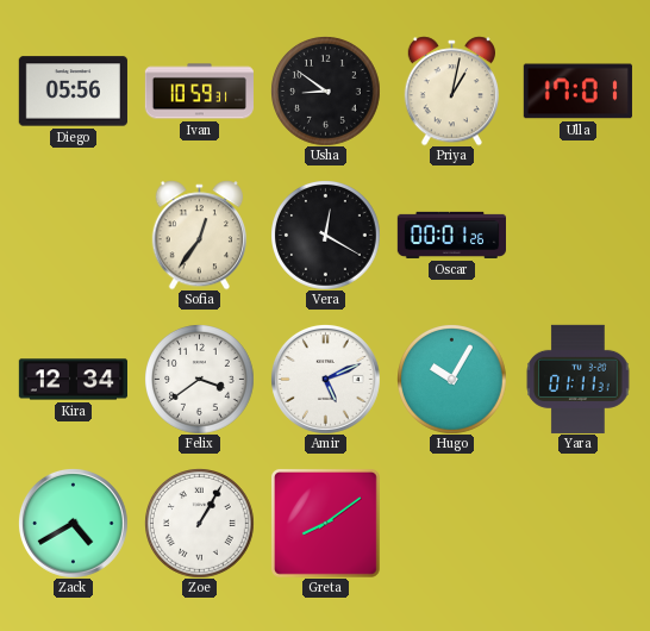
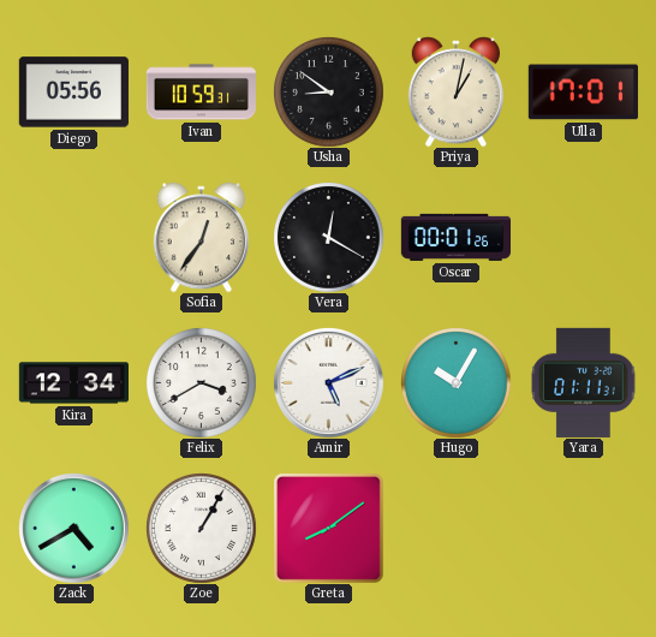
Felix: 3:39 -> 3:40 (202, 383)
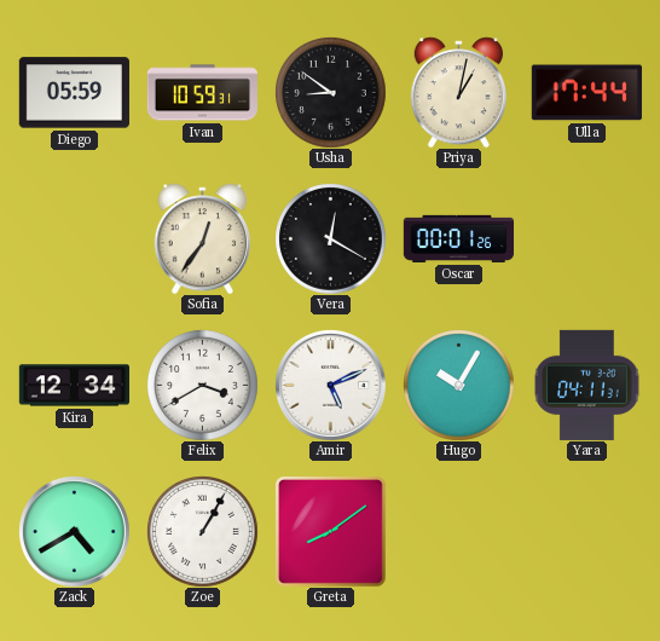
Diego: 05:56 -> 05:59 (74, 93)
Ulla: 17:01 -> 17:44 (586, 93)
Yara: 01:11 -> 04:11 (587, 385)
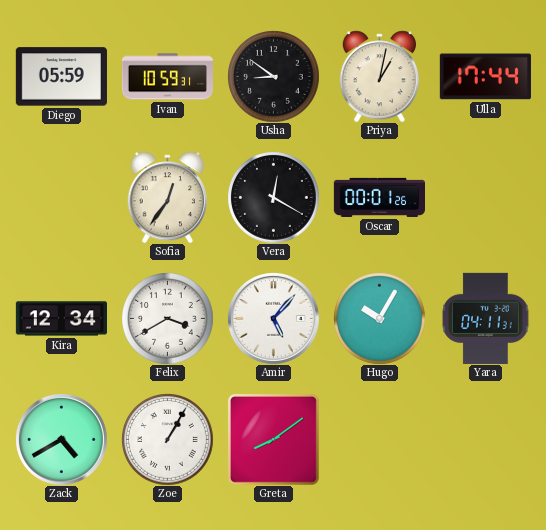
Amir: 5:11 -> 5:07 (273, 318)
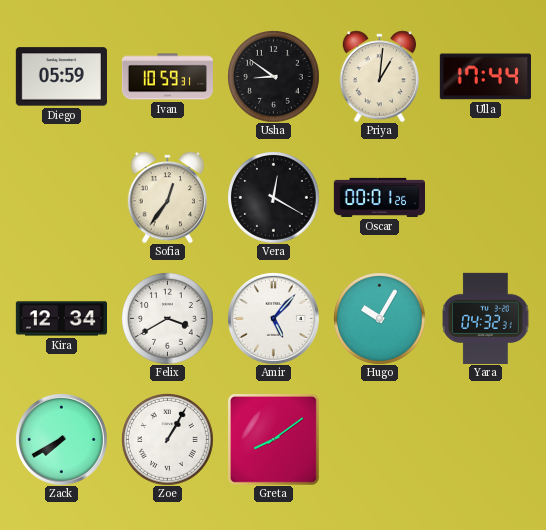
Priya: 1:02 -> 1:01 (379, 76)
Yara: 04:11 -> 04:32 (486, 318)
Zack: 4:40 -> 7:40 (61, 439)
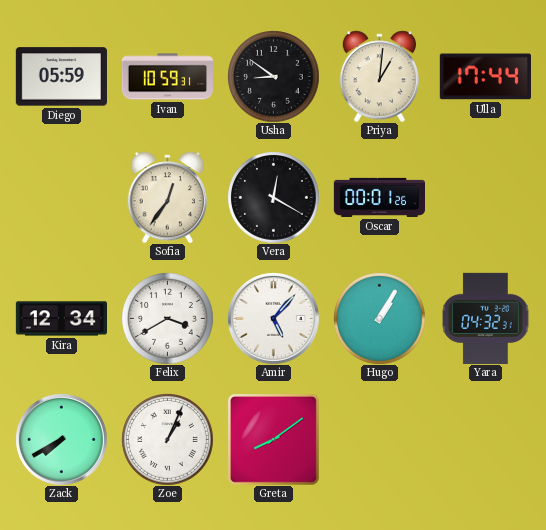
Hugo: 10:05 -> 1:05 (380, 319)
Zoe: 1:05 -> 1:04 (168, 440)
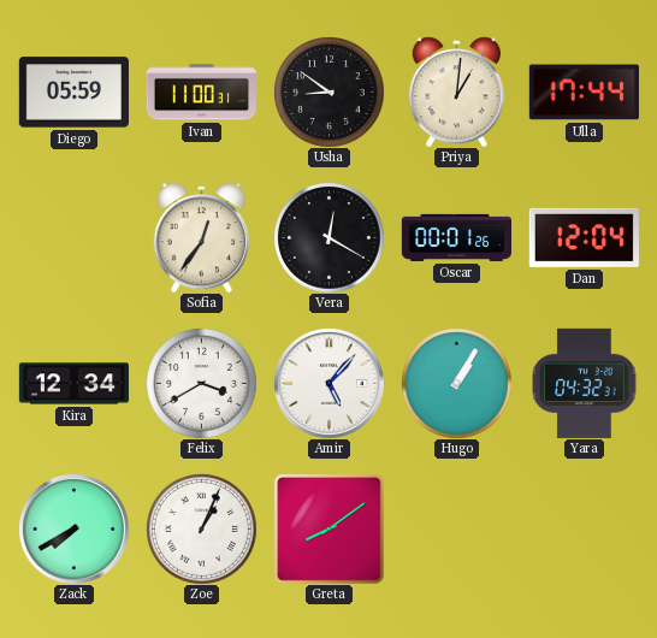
Ivan: 10:59 -> 11:00 (201, 93)
Dan: none -> 12:04 (584, 237)
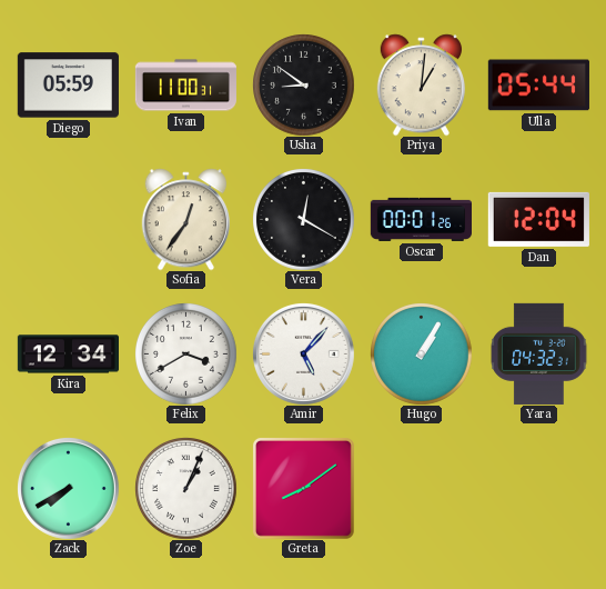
Ulla: 17:44 -> 05:44 (538, 86)
